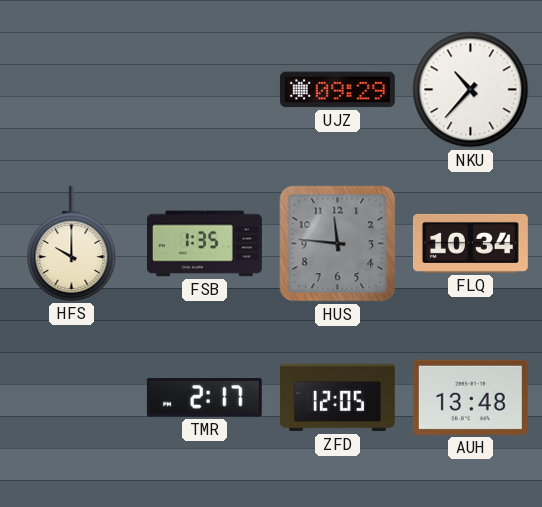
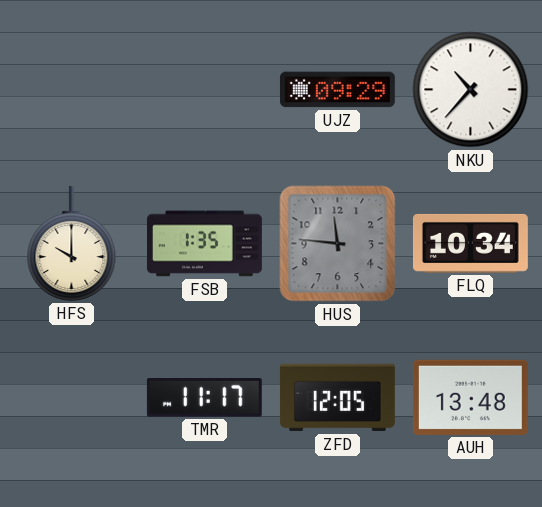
TMR: 2:17 -> 11:17 (204, 398)
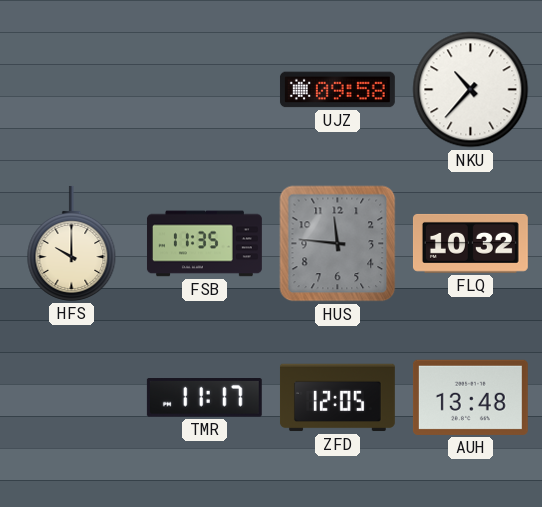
UJZ: 09:29 -> 09:58 (337, 90)
FSB: 1:35 -> 11:35 (204, 244)
FLQ: 10:34 -> 10:32 (470, 243)
